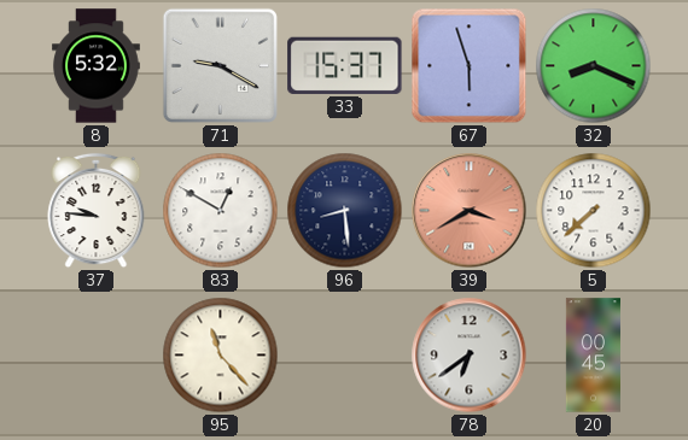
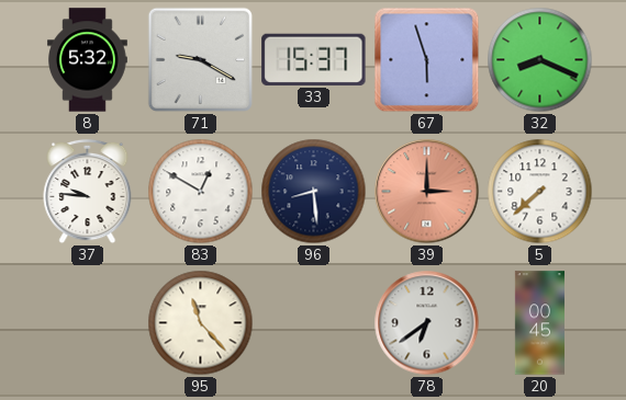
39: 3:40 -> 3:00 (427, 192)
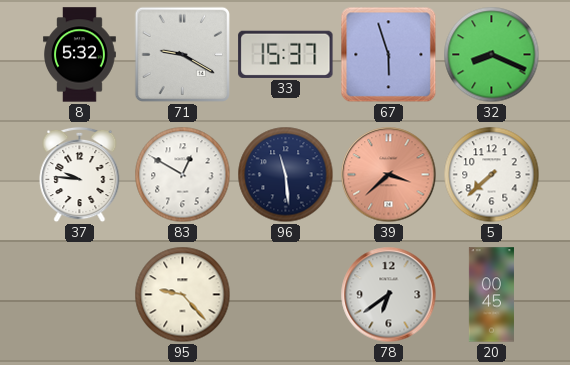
96: 8:29 -> 11:29 (286, 175)
39: 3:00 -> 3:38 (389, 175)
95: 11:23 -> 9:23 (183, 295)
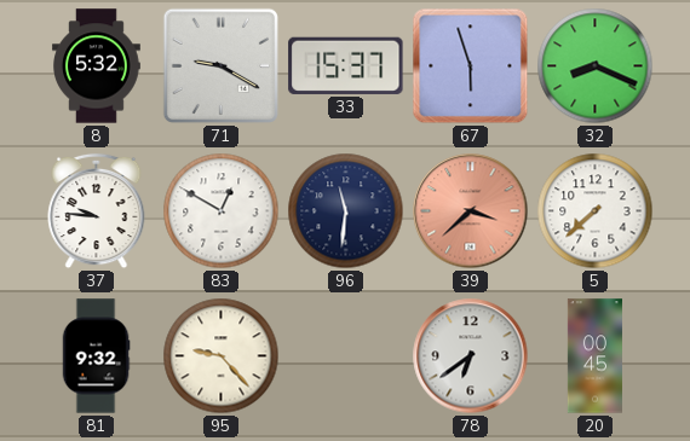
96: 11:29 -> 11:31 (346, 211)
81: none -> 9:32 (96, 356)
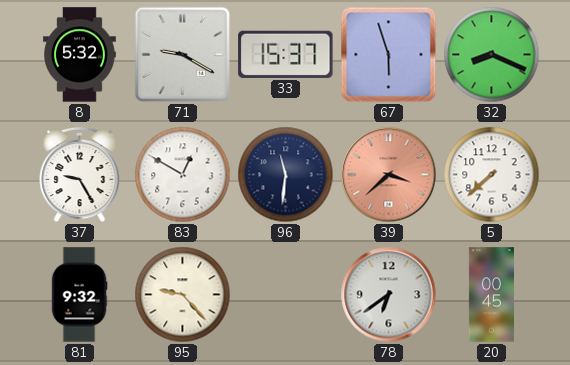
37: 9:46 -> 9:25 (80, 175)
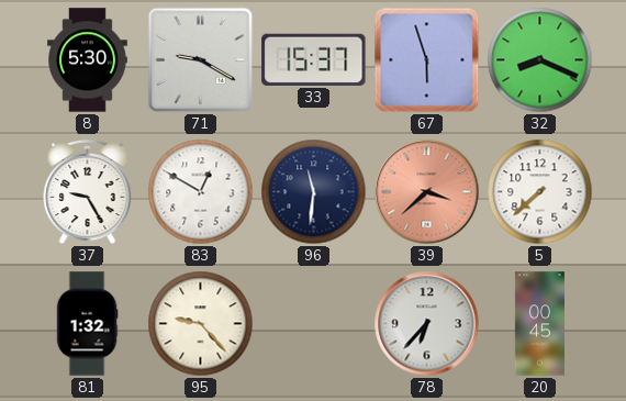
8: 5:32 -> 5:30 (88, 60)
81: 9:32 -> 1:32 (87, 324)
78: 6:39 -> 6:37 (427, 324)
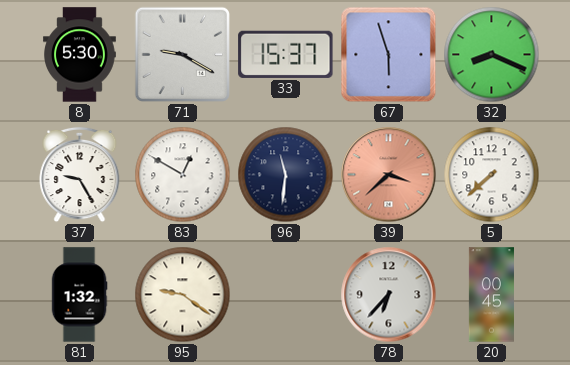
95: 9:23 -> 9:21 (183, 295)
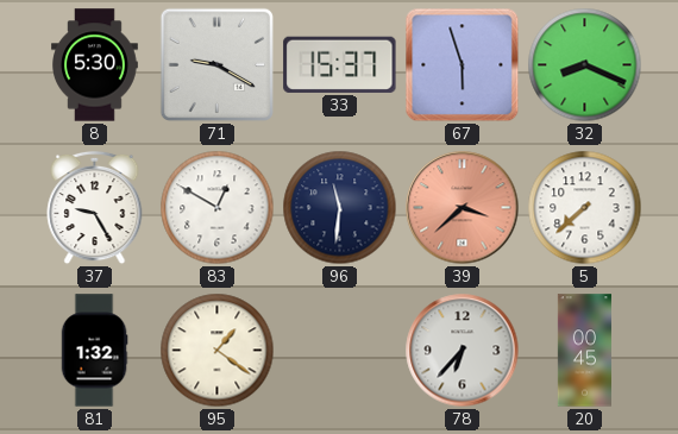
95: 9:21 -> 1:21 (218, 351)
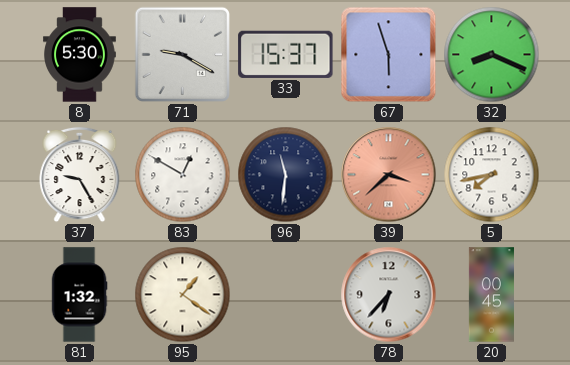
5: 7:38 -> 7:43 (492, 175)
